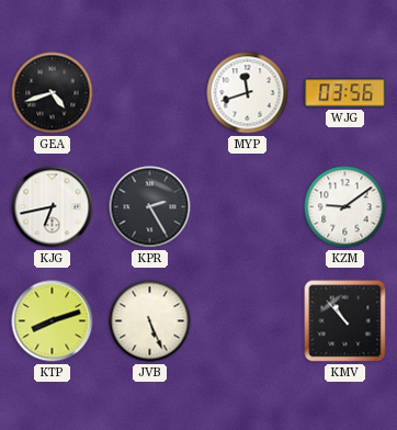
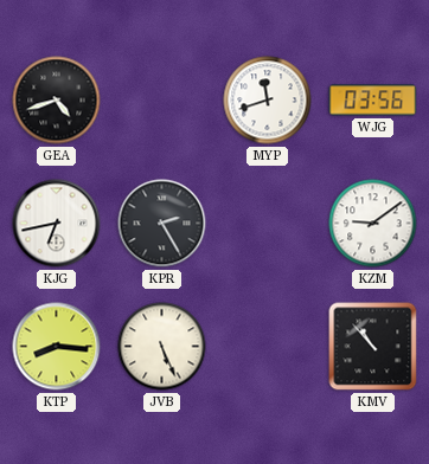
KTP: 8:12 -> 8:16 (57, 347)
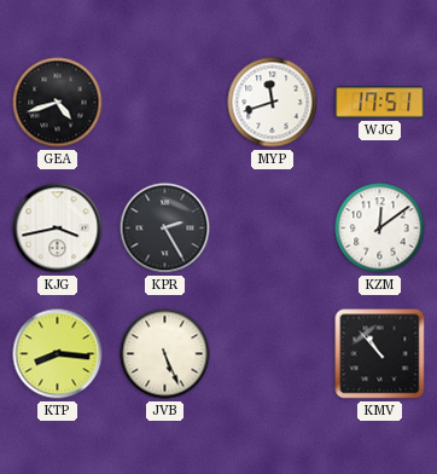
WJG: 03:56 -> 17:51 (380, 103)
KJG: 6:43 -> 3:43 (58, 229)
KZM: 9:09 -> 12:09 (380, 229)
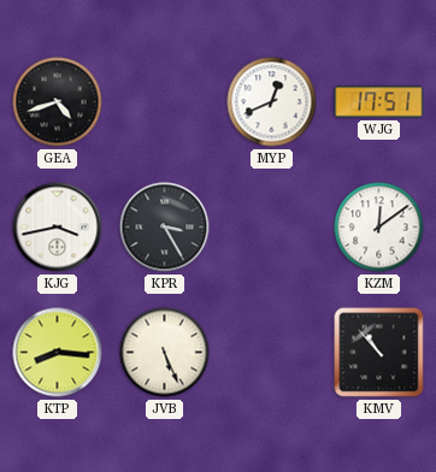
MYP: 11:42 -> 12:41 (272, 102)
KPR: 2:25 -> 3:25 (165, 228)
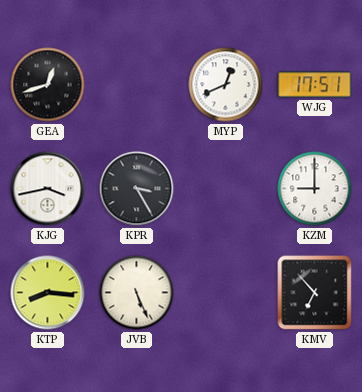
GEA: 4:42 -> 12:42 (48, 85)
KZM: 12:09 -> 9:00 (315, 189)
KMV: 10:53 -> 6:53 (315, 293)
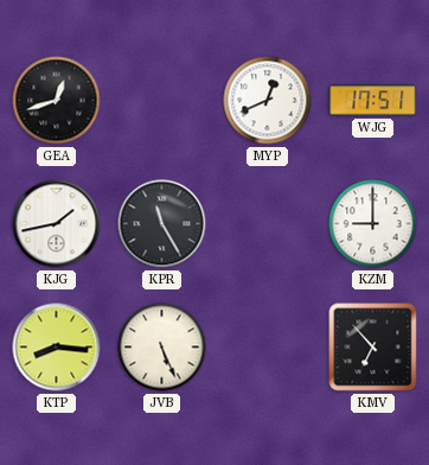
KJG: 3:43 -> 1:43 (57, 224)
KPR: 3:25 -> 11:25 (162, 224)
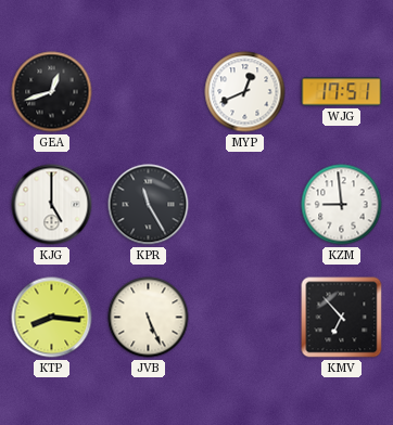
KJG: 1:43 -> 5:00 (52, 205)
KZM: 9:00 -> 8:59 (342, 205)
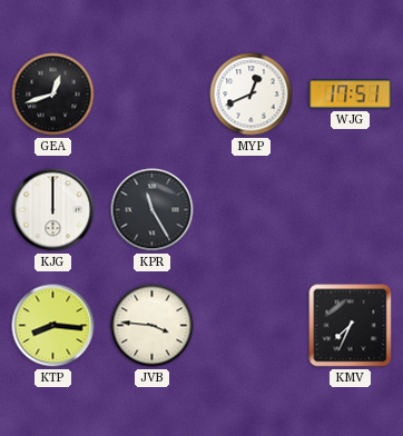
KJG: 5:00 -> 12:00 (53, 210)
KZM: 8:59 -> none (342, 205)
JVB: 5:26 -> 3:46 (153, 326)
KMV: 6:53 -> 7:34 (351, 326)
